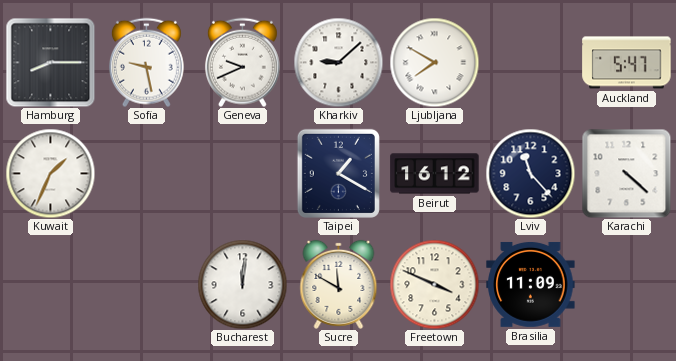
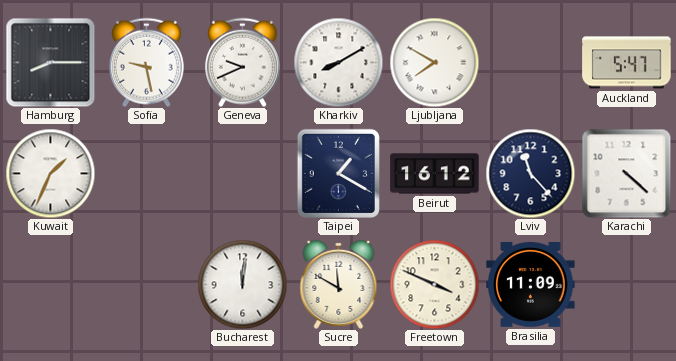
Kharkiv: 9:08 -> 8:10 (338, 62)
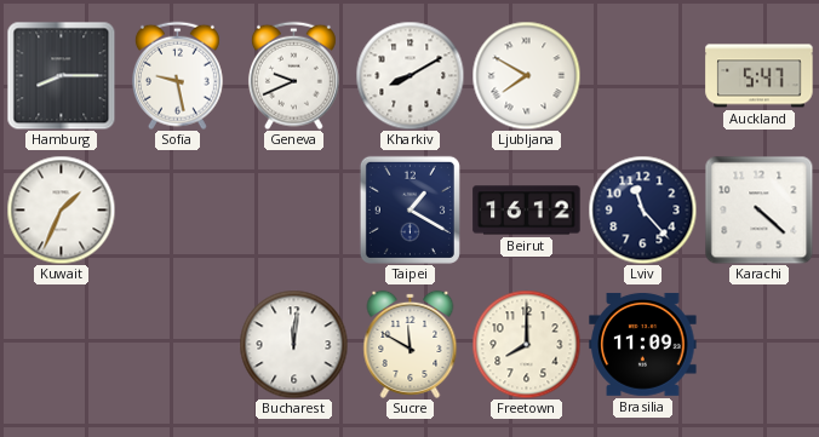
Freetown: 3:49 -> 8:00 (526, 344)
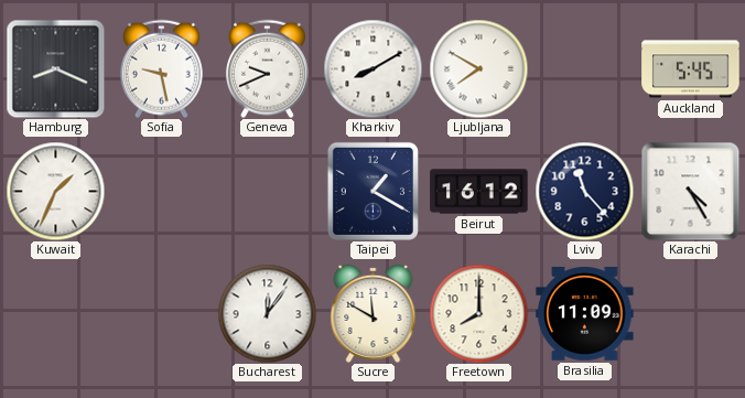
Hamburg: 8:15 -> 8:19 (55, 68)
Auckland: 5:47 -> 5:45 (691, 69)
Karachi: 4:22 -> 4:25 (690, 191)
Bucharest: 12:01 -> 12:06 (267, 313)
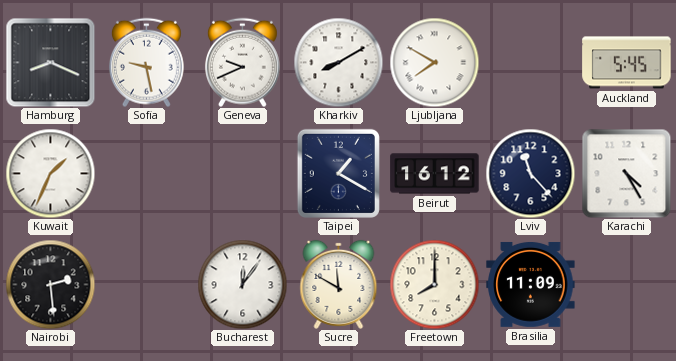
Nairobi: none -> 2:29 (50, 284)
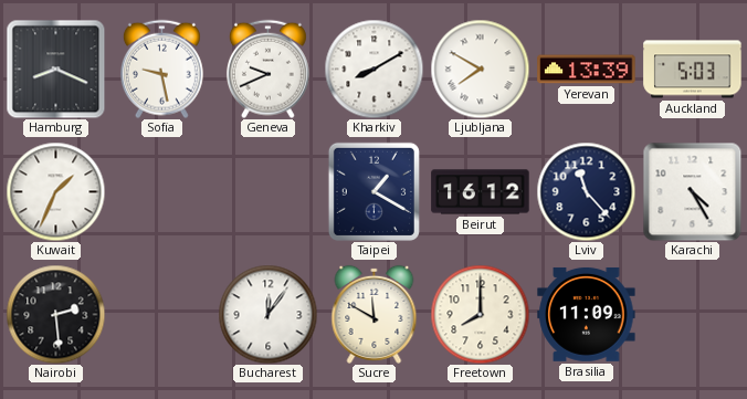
Yerevan: none -> 13:39 (587, 70)
Auckland: 5:45 -> 5:03 (693, 70)
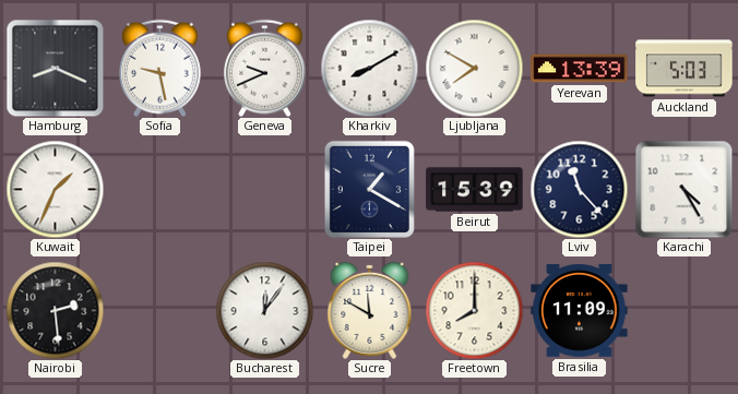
Beirut: 16:12 -> 15:39 (475, 190)
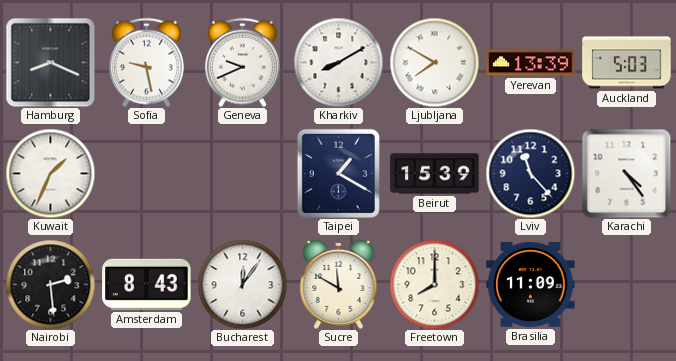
Karachi: 4:25 -> 4:24 (626, 173)
Amsterdam: none -> 8:43 (147, 284)
